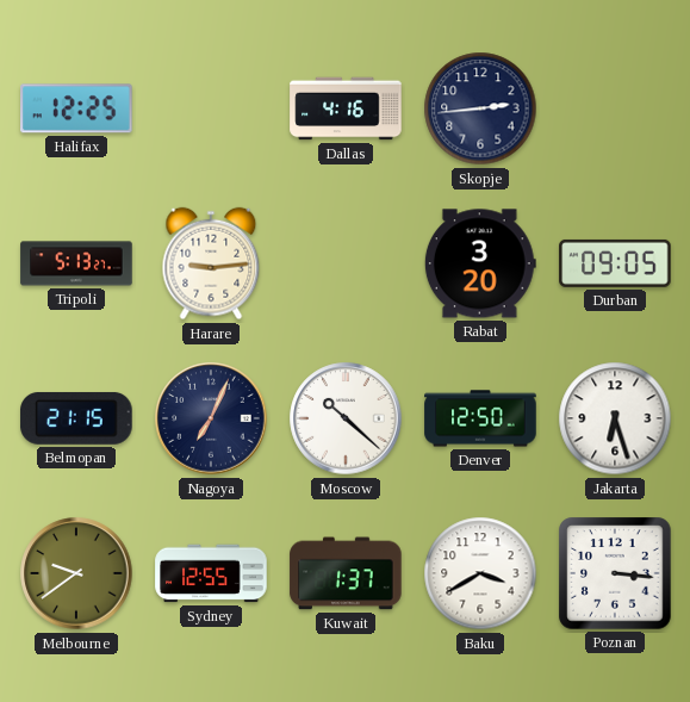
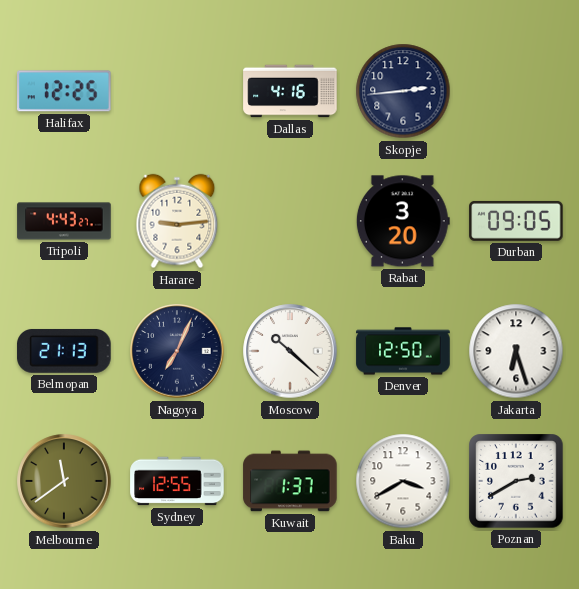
Tripoli: 5:13 -> 4:43 (64, 221)
Belmopan: 21:15 -> 21:13 (64, 351)
Melbourne: 9:39 -> 11:39 (64, 481)
Poznan: 3:16 -> 2:40 (516, 481)
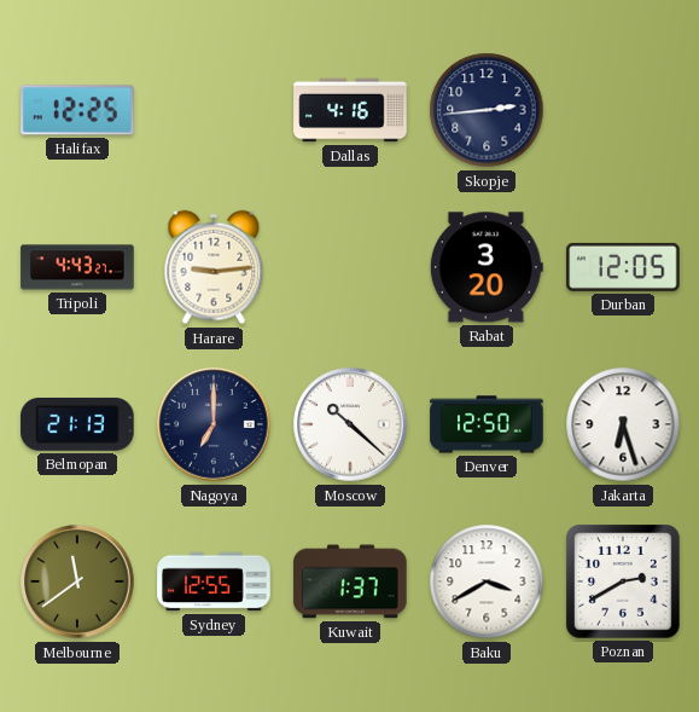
Durban: 09:05 -> 12:05 (623, 267)
Nagoya: 7:04 -> 7:00 (214, 424)
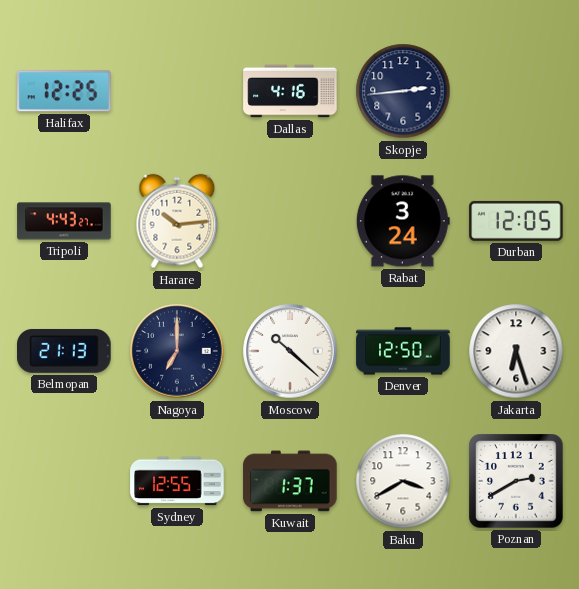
Harare: 9:14 -> 10:14 (177, 221)
Rabat: 3:20 -> 3:24 (403, 221)
Melbourne: 11:39 -> none (77, 581)
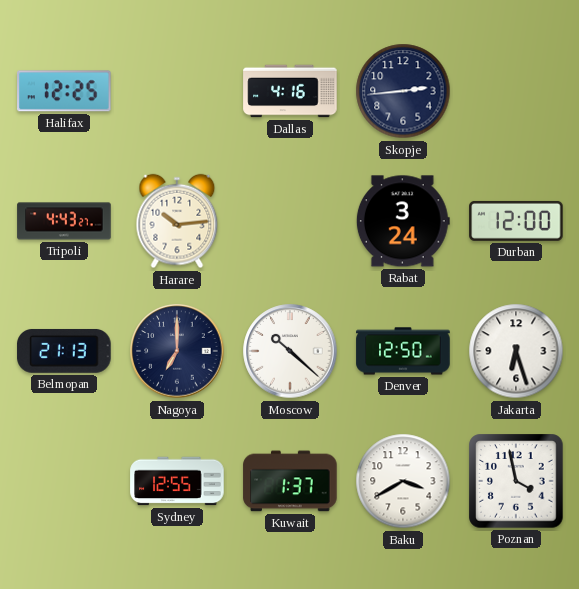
Durban: 12:05 -> 12:00 (516, 221)
Poznan: 2:40 -> 3:58 (516, 481)
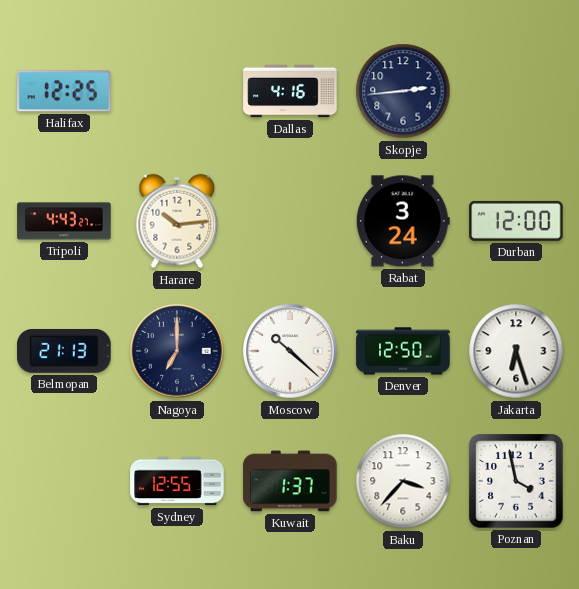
Baku: 3:40 -> 3:37 (403, 481)
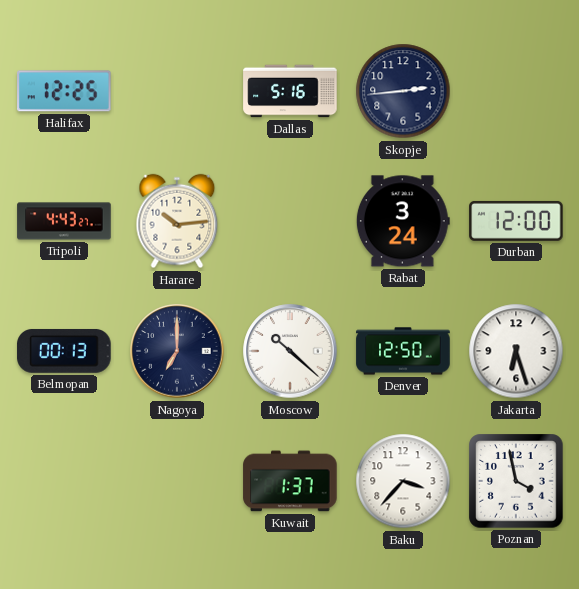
Dallas: 4:16 -> 5:16 (290, 91)
Belmopan: 21:13 -> 00:13 (64, 351)
Sydney: 12:55 -> none (177, 481)
